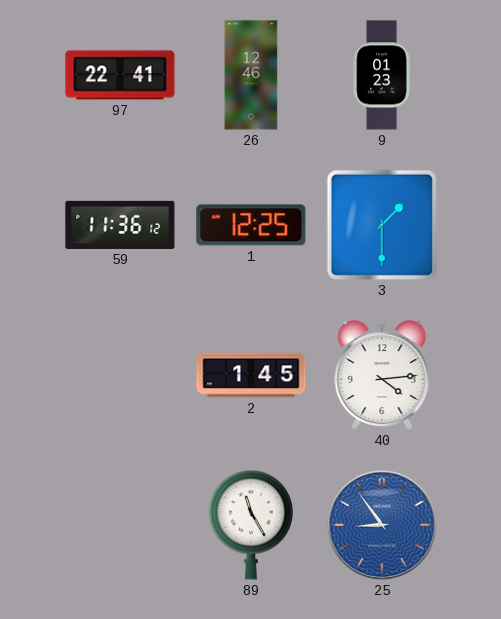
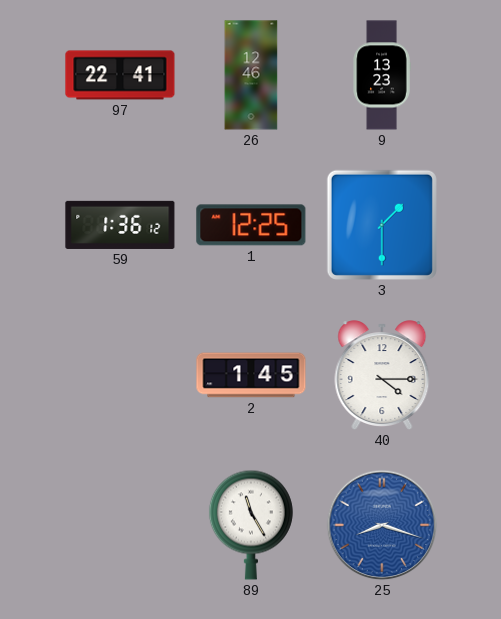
9: 01:23 -> 13:23 (382, 75)
59: 11:36 -> 1:36 (120, 225)
40: 4:14 -> 4:15 (382, 375)
25: 8:54 -> 8:18 (382, 525)
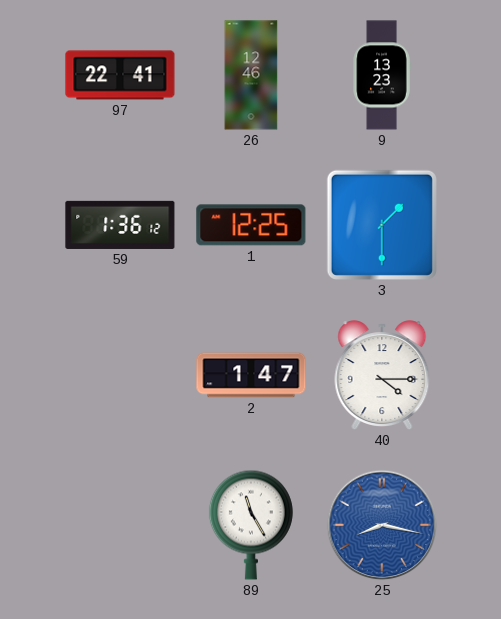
2: 1:45 -> 1:47 (251, 375)
25: 8:18 -> 8:17 (382, 525)
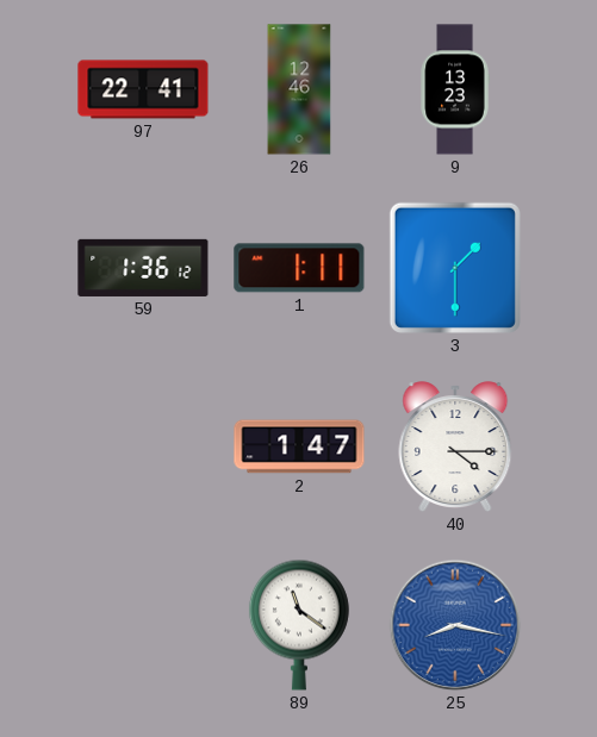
1: 12:25 -> 1:11 (299, 268)
89: 11:25 -> 11:21 (299, 625)
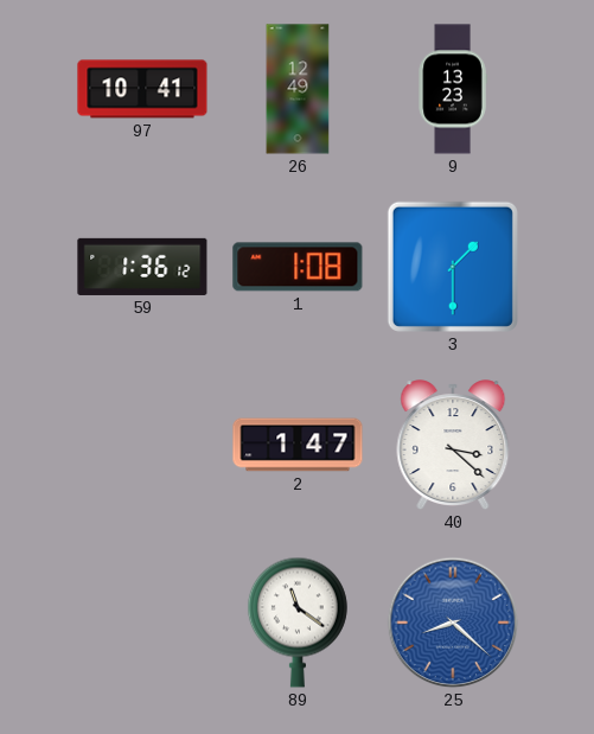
97: 22:41 -> 10:41 (142, 89)
26: 12:46 -> 12:49 (298, 89)
1: 1:11 -> 1:08 (298, 267)
40: 4:15 -> 3:22 (453, 445)
25: 8:17 -> 8:22 (453, 623)
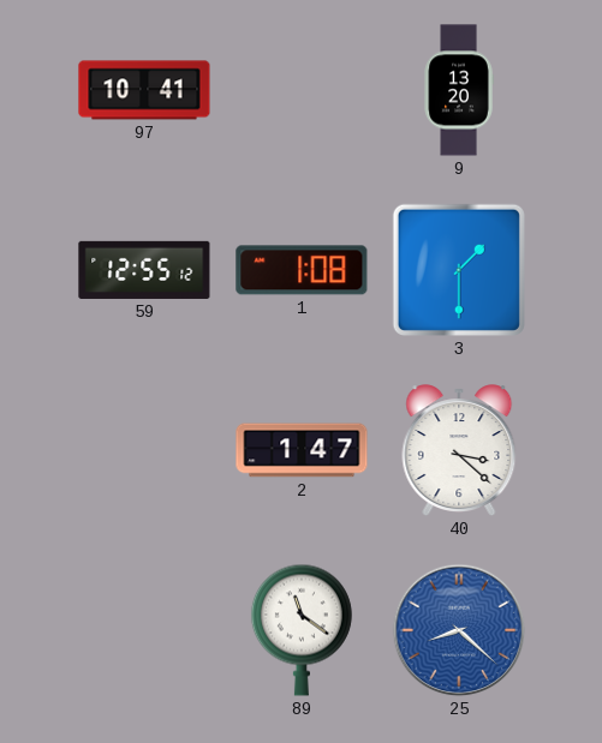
26: 12:49 -> none (298, 89)
9: 13:23 -> 13:20 (459, 90)
59: 1:36 -> 12:55 (144, 270)
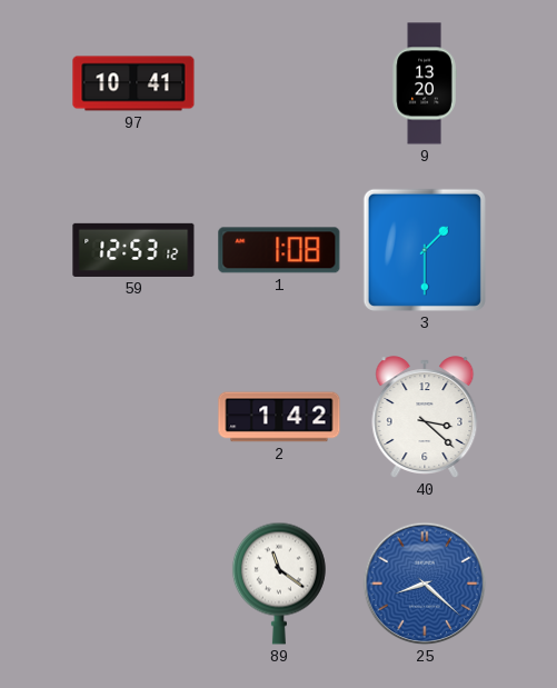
59: 12:55 -> 12:53 (133, 250)
2: 1:47 -> 1:42 (279, 417)
